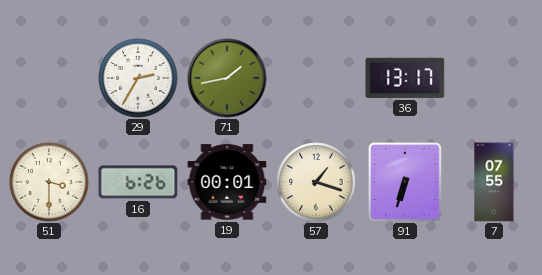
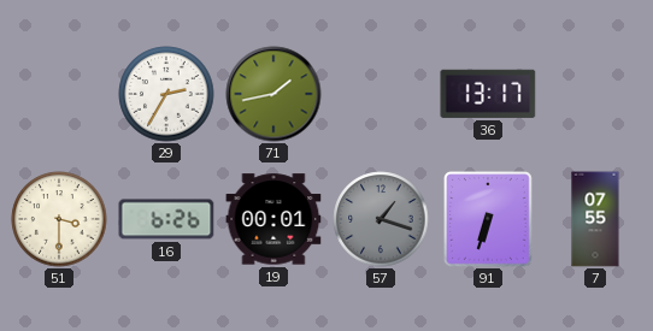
57 dial: cream -> grey (381, 219)
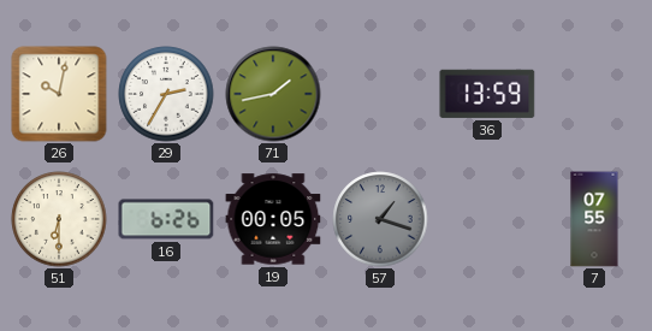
26: none -> 10:02 (59, 94)
36: 13:17 -> 13:59 (487, 94)
51: 3:30 -> 6:30 (59, 219)
19: 00:01 -> 00:05 (273, 219)
91: 6:33 -> none (489, 220)
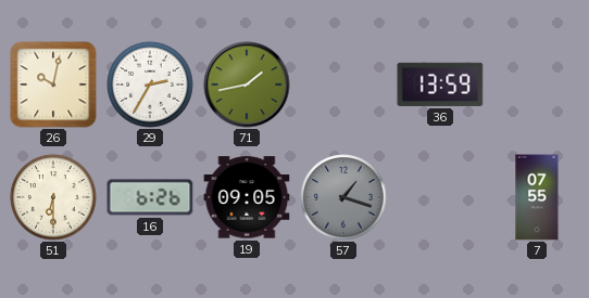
19: 00:05 -> 09:05 (247, 197)
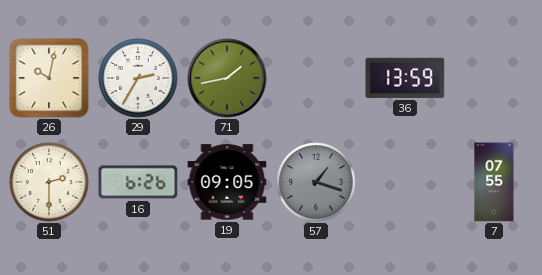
51: 6:30 -> 2:30 (49, 182)
